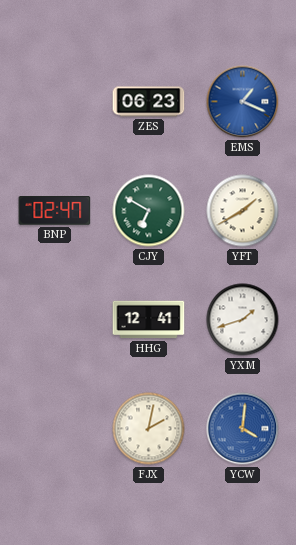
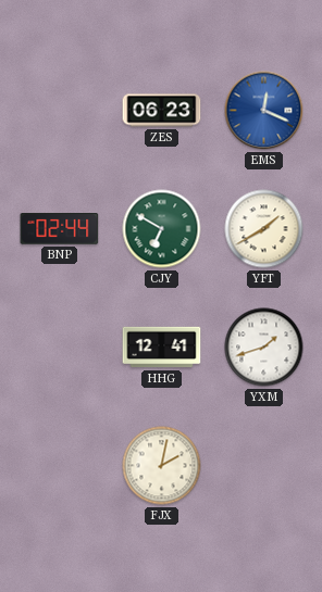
EMS: 1:19 -> 12:19 (264, 111)
BNP: 02:47 -> 02:44 (60, 229)
YCW: 4:01 -> none (243, 429)
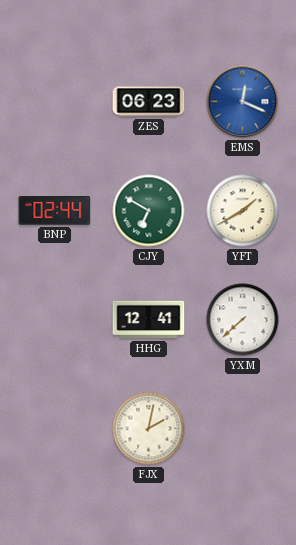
YXM: 1:42 -> 7:38 (243, 320)
